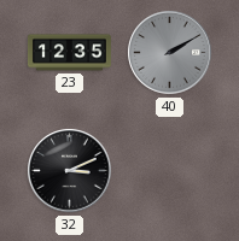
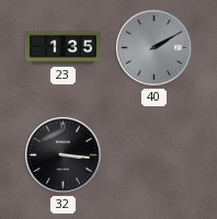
23: 12:35 -> 1:35 (62, 48)
32: 3:11 -> 3:16 (64, 155)
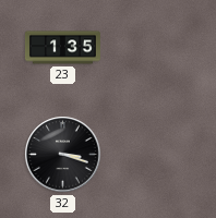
40: 2:10 -> none (155, 48)
32: 3:16 -> 3:18 (63, 155)
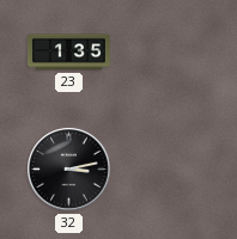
32: 3:18 -> 3:13 (69, 170)
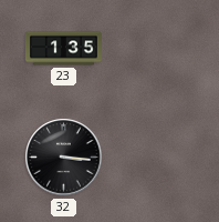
32: 3:13 -> 3:16 (64, 158)
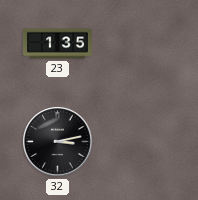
32: 3:16 -> 3:13 (58, 142)
